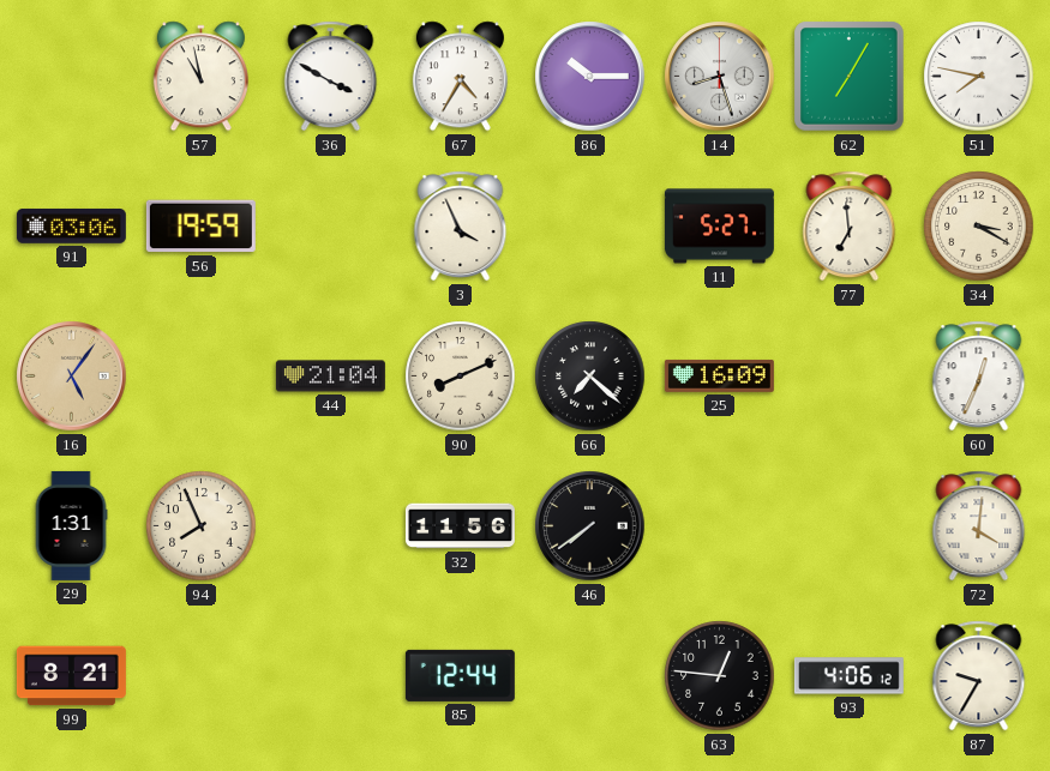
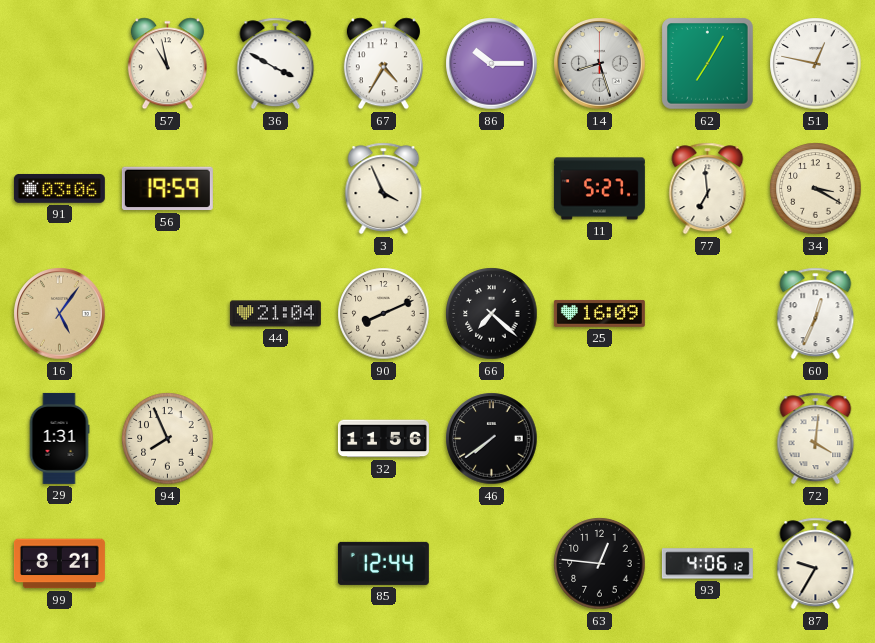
51: 7:47 -> 12:47 (816, 64)
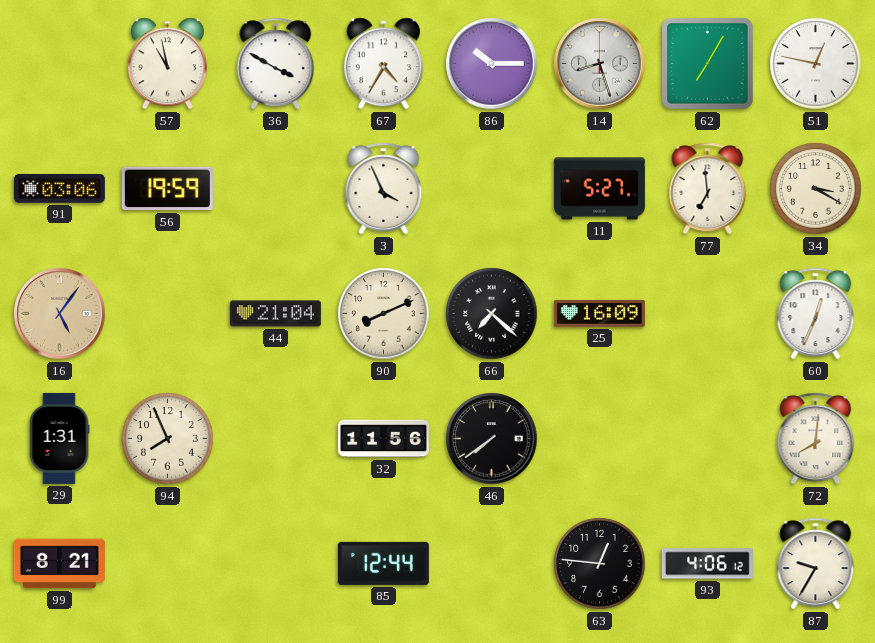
72: 4:01 -> 8:01 (816, 439)
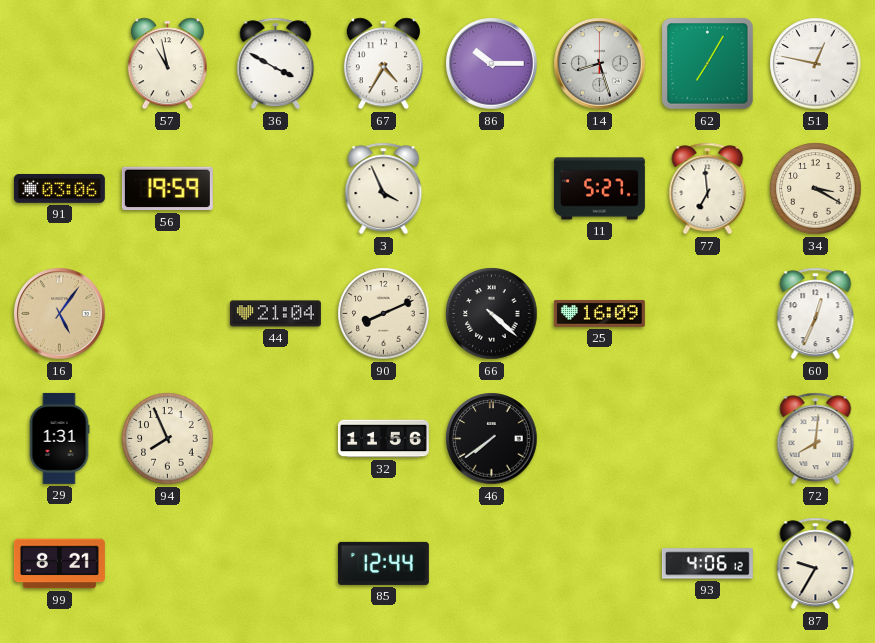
66: 7:22 -> 4:22 (492, 314)
63: 12:46 -> none (600, 564)
